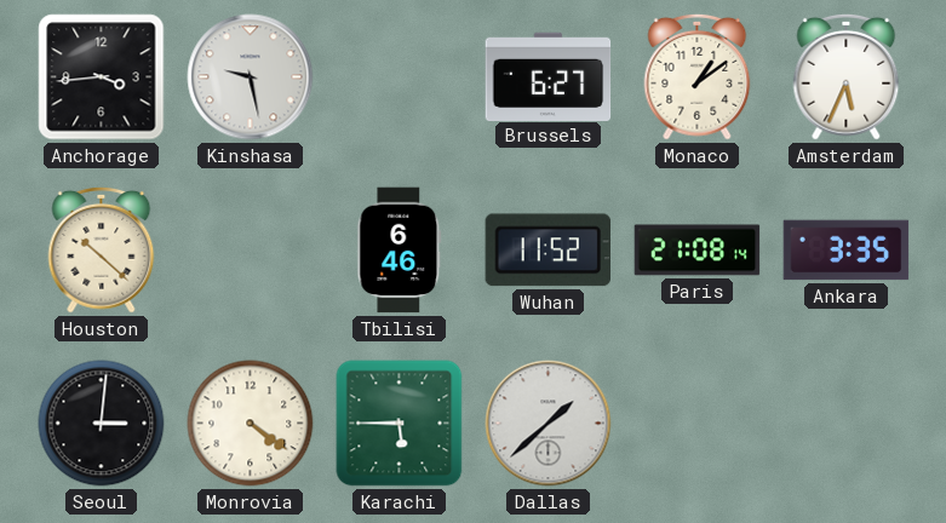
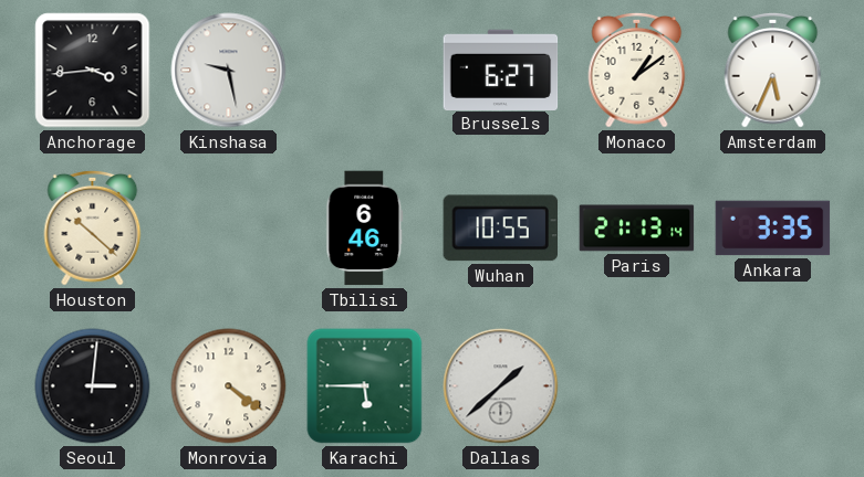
Wuhan: 11:52 -> 10:55 (500, 229)
Paris: 21:08 -> 21:13 (637, 229)
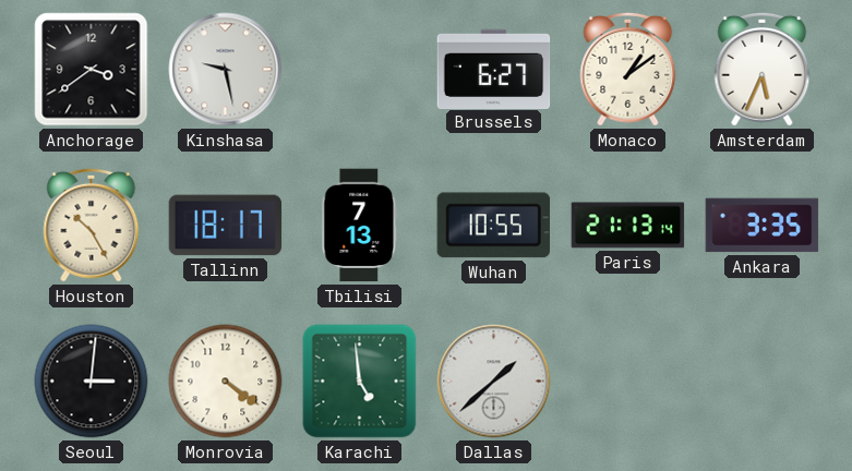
Anchorage: 3:44 -> 3:39 (92, 70)
Houston: 10:22 -> 10:25 (92, 225)
Tallinn: none -> 18:17 (226, 226)
Tbilisi: 6:46 -> 7:13 (360, 226)
Karachi: 5:45 -> 4:59 (360, 382)
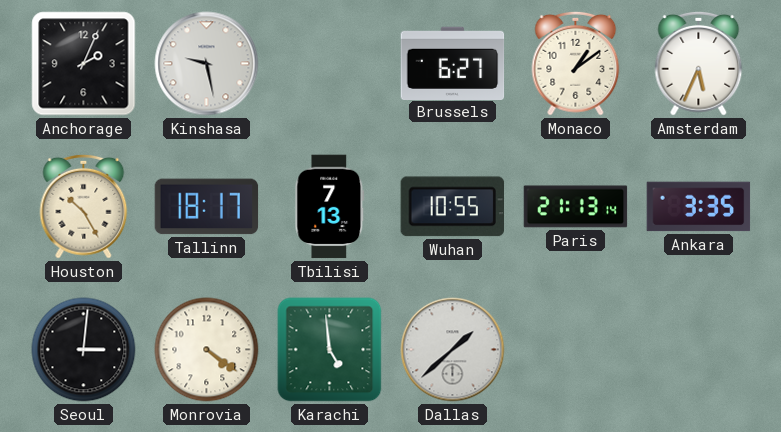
Anchorage: 3:39 -> 2:04 (84, 64)
